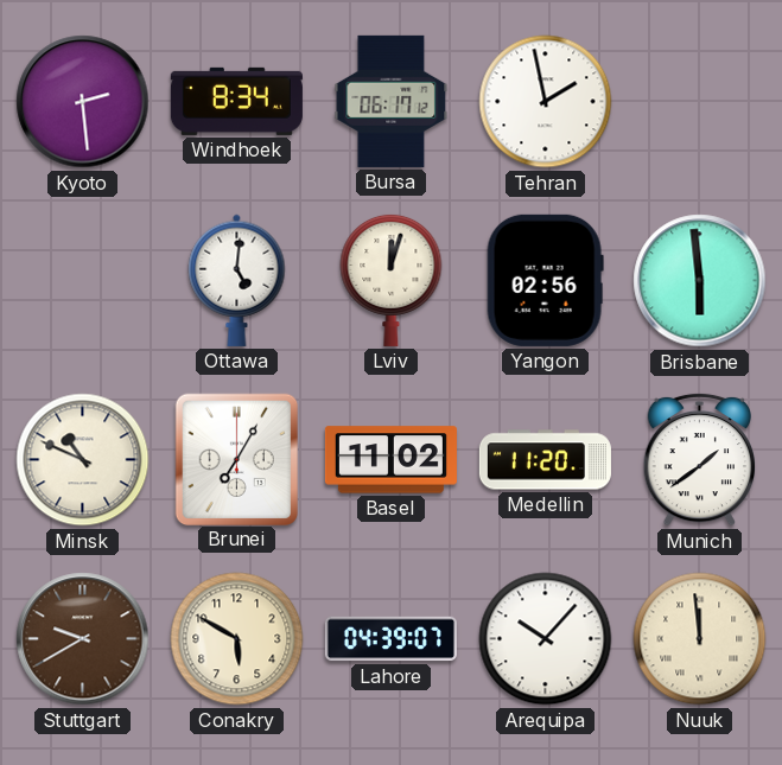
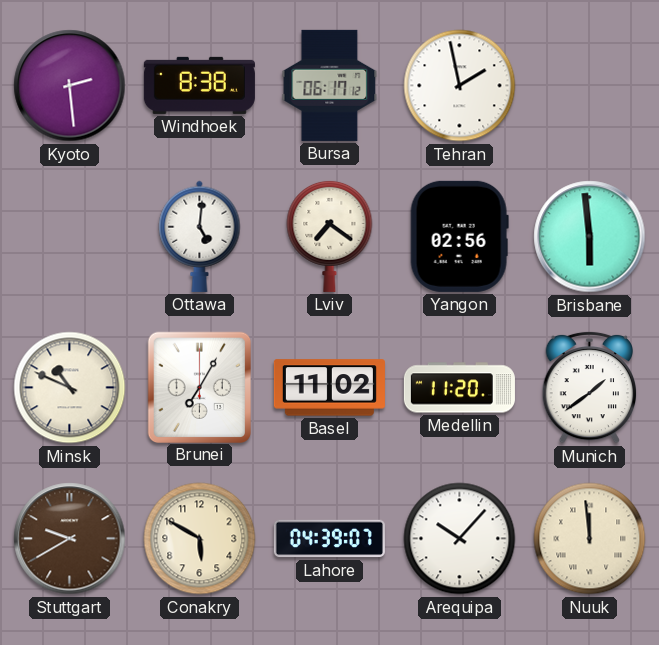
Windhoek: 8:34 -> 8:38 (199, 85)
Lviv: 12:03 -> 7:21 (330, 236)
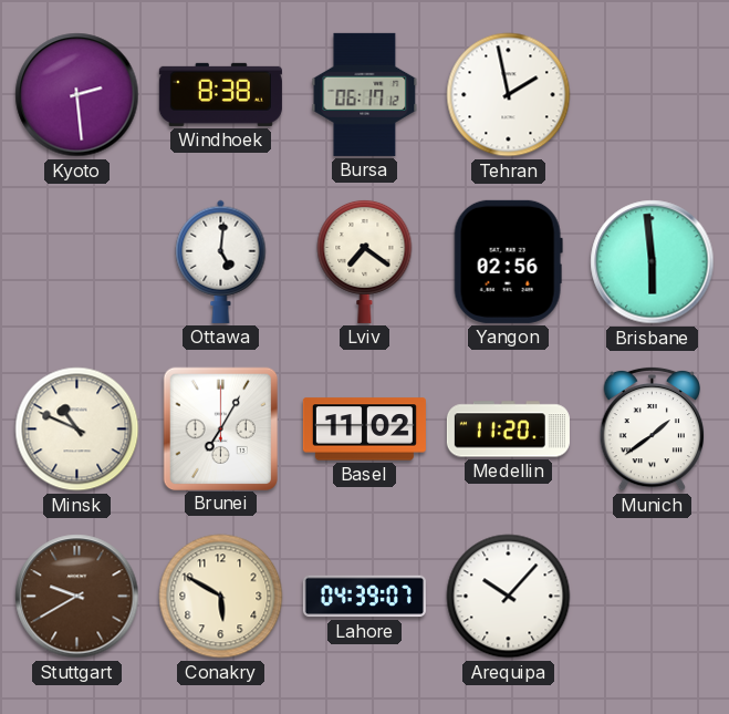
Nuuk: 11:59 -> none (590, 539)
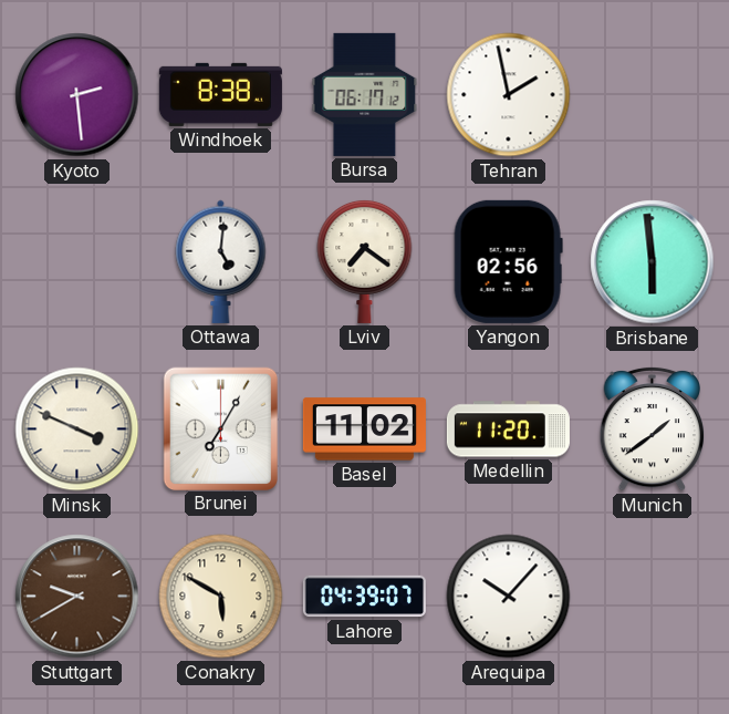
Minsk: 10:49 -> 3:49 (77, 430)
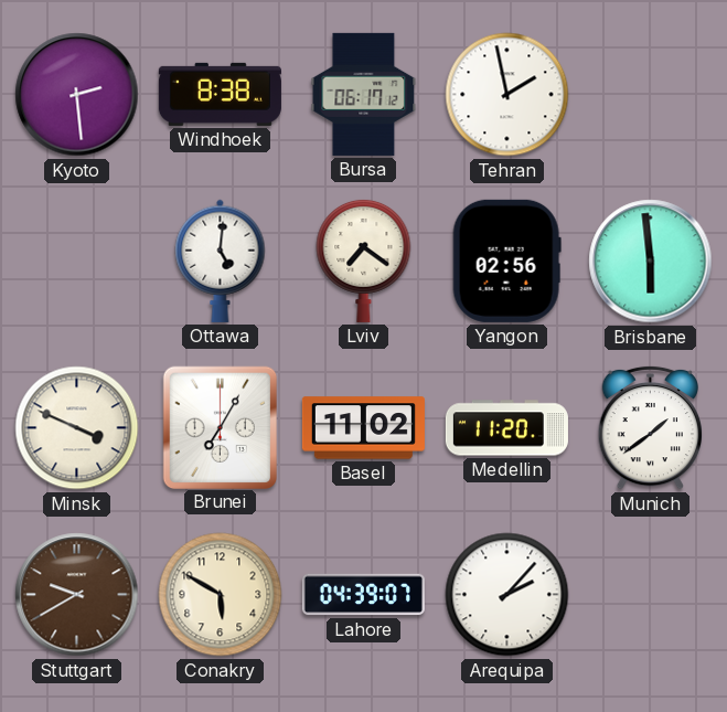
Arequipa: 10:07 -> 2:07 (507, 595)
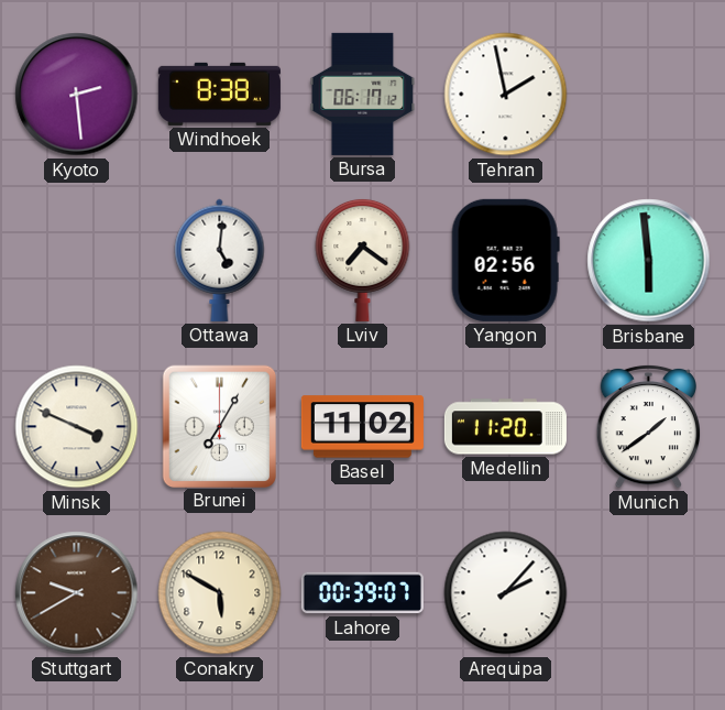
Lahore: 04:39 -> 00:39 (362, 593)
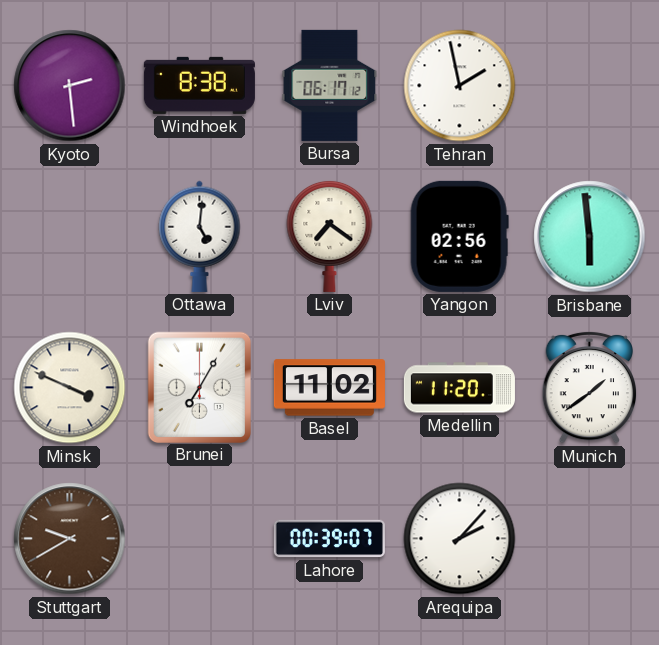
Conakry: 5:50 -> none (220, 593)
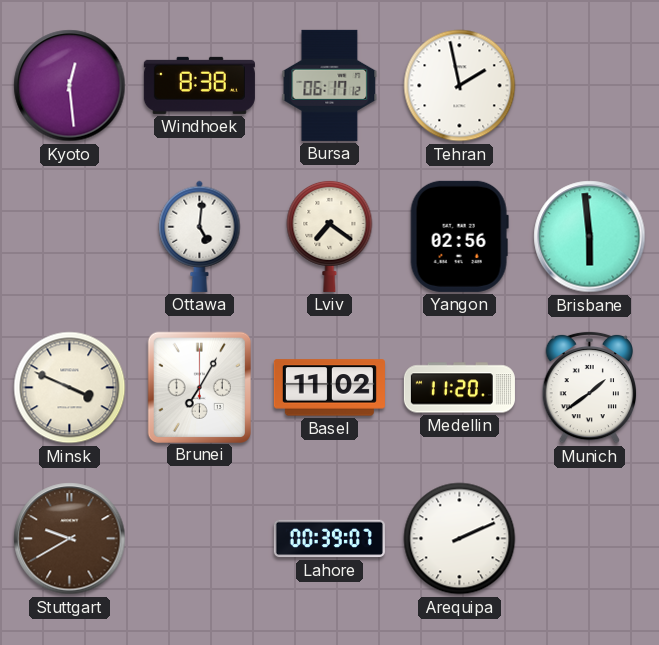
Kyoto: 2:29 -> 12:29 (70, 86)
Arequipa: 2:07 -> 2:11 (460, 539)
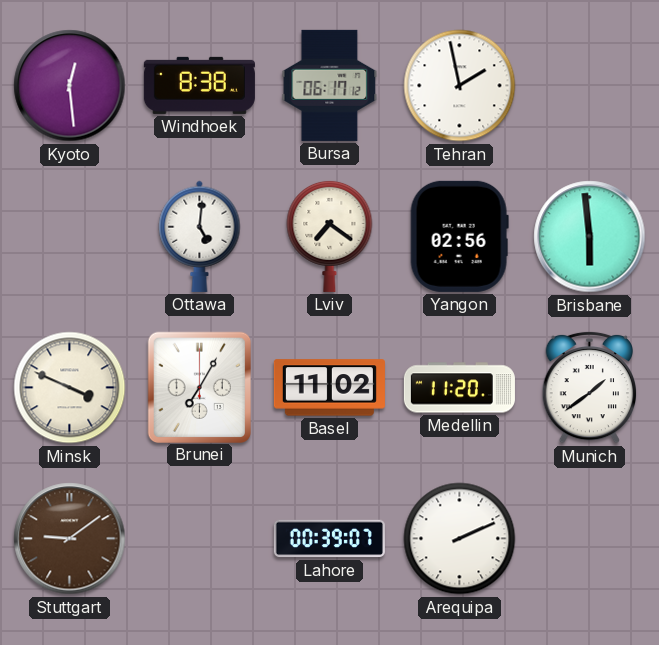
Stuttgart: 9:40 -> 9:09 (70, 539)
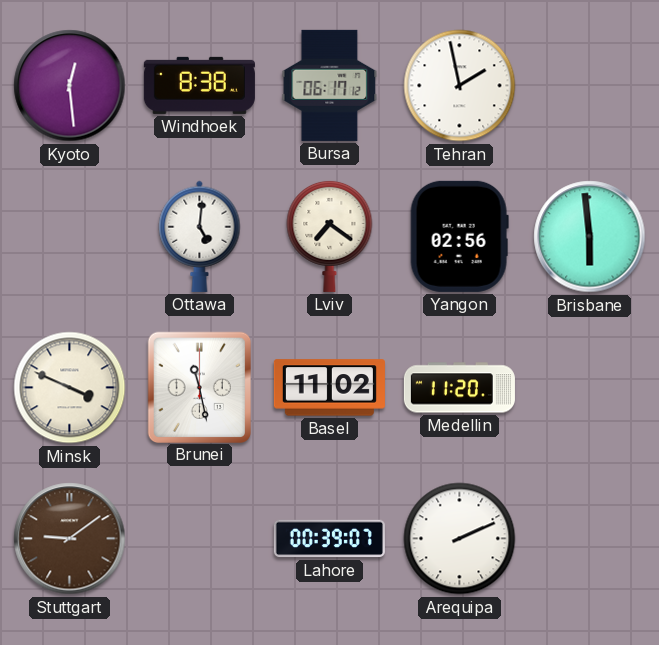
Brunei: 7:05 -> 11:28 (199, 387)
Munich: 1:39 -> none (589, 387)
